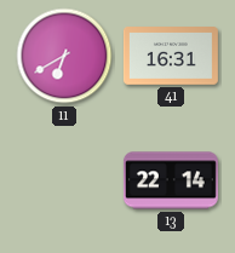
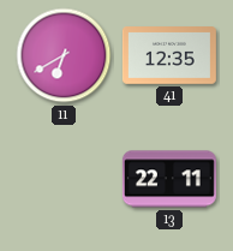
41: 16:31 -> 12:35 (169, 56)
13: 22:14 -> 22:11 (169, 179)
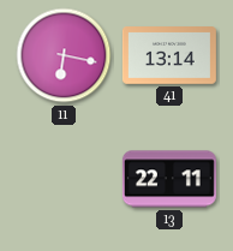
11: 6:40 -> 6:17 (64, 55)
41: 12:35 -> 13:14 (169, 56)
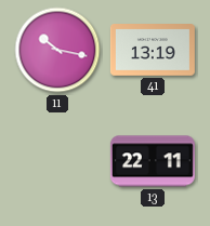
11: 6:17 -> 10:17 (57, 50)
41: 13:14 -> 13:19 (153, 51)
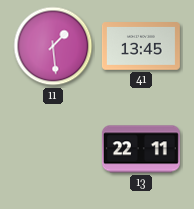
11: 10:17 -> 1:29 (53, 46)
41: 13:19 -> 13:45 (141, 47)
